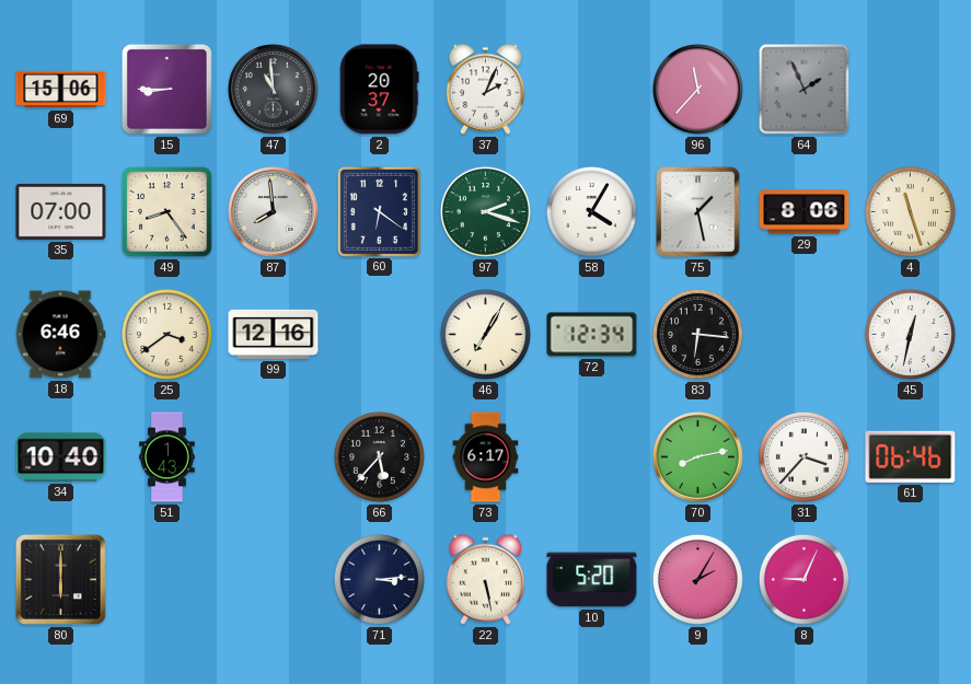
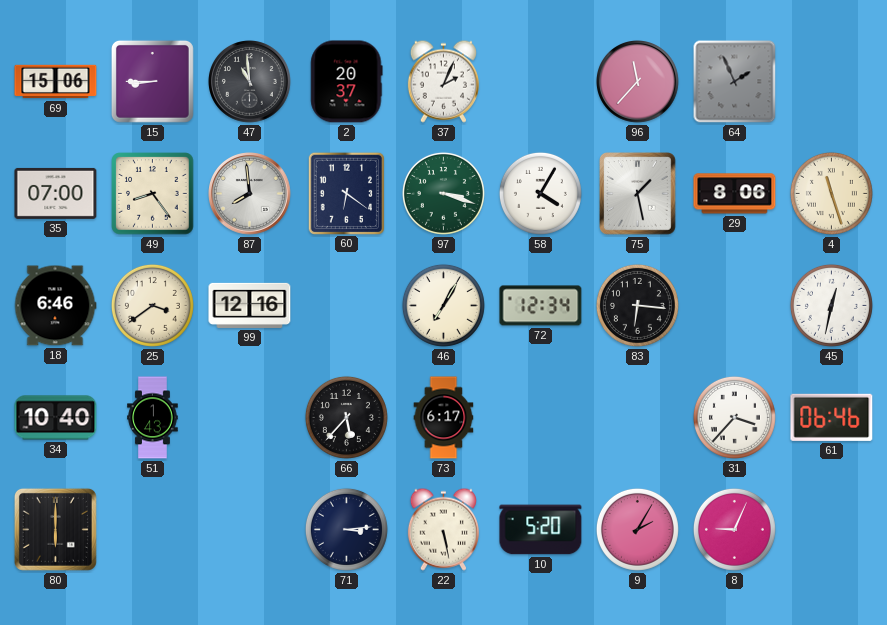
97: 2:18 -> 3:18 (443, 193)
70: 8:13 -> none (698, 457)
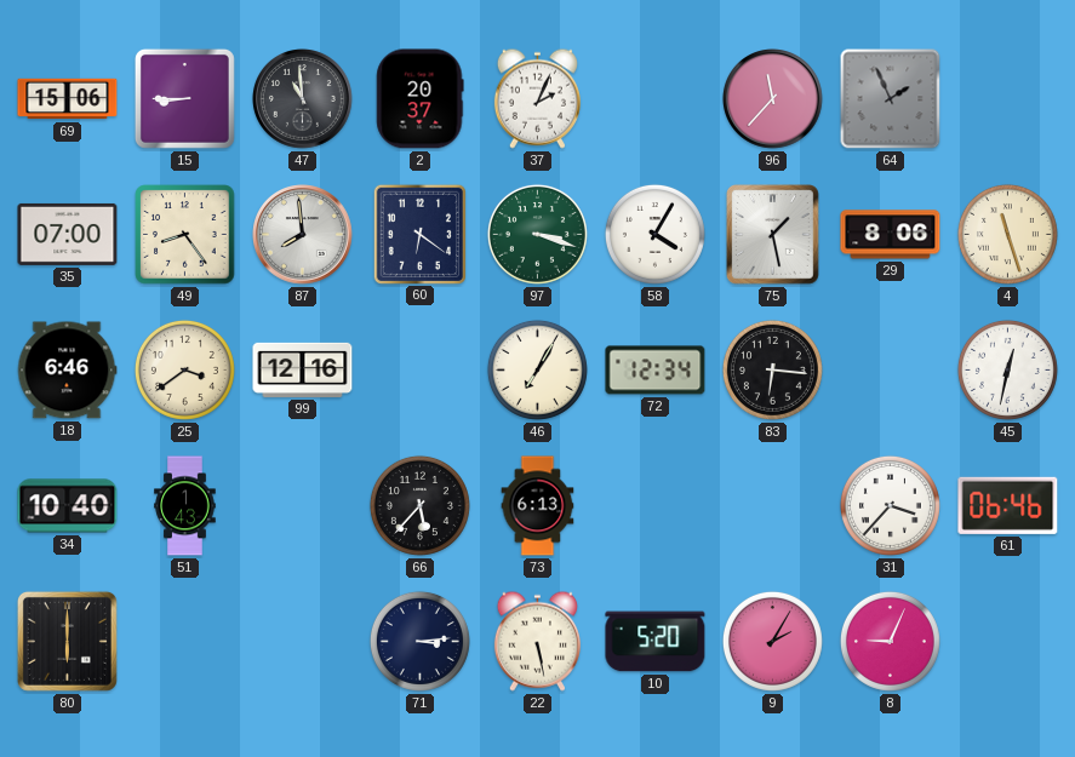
73: 6:17 -> 6:13 (538, 506)
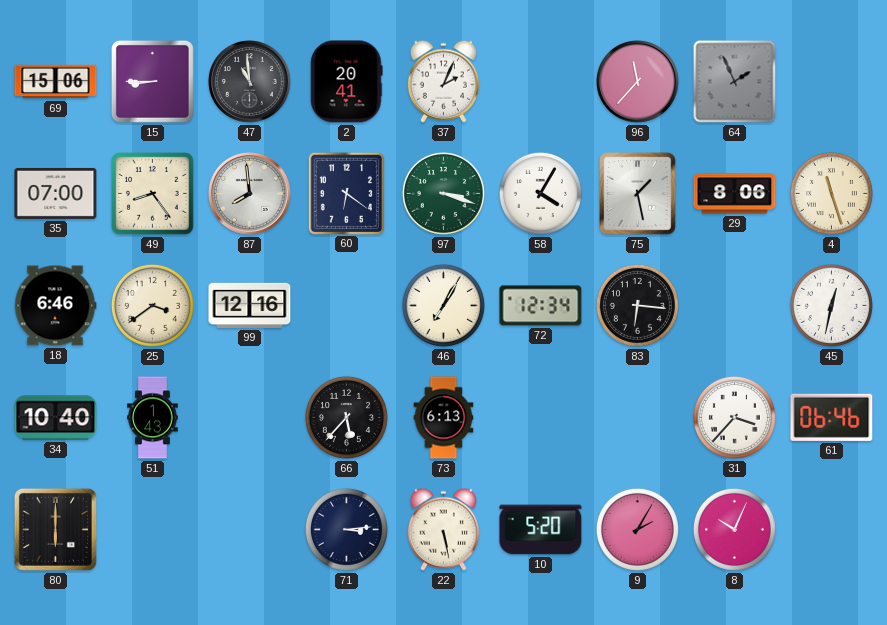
2: 20:37 -> 20:41 (347, 82)
8: 9:04 -> 10:04 (734, 529)
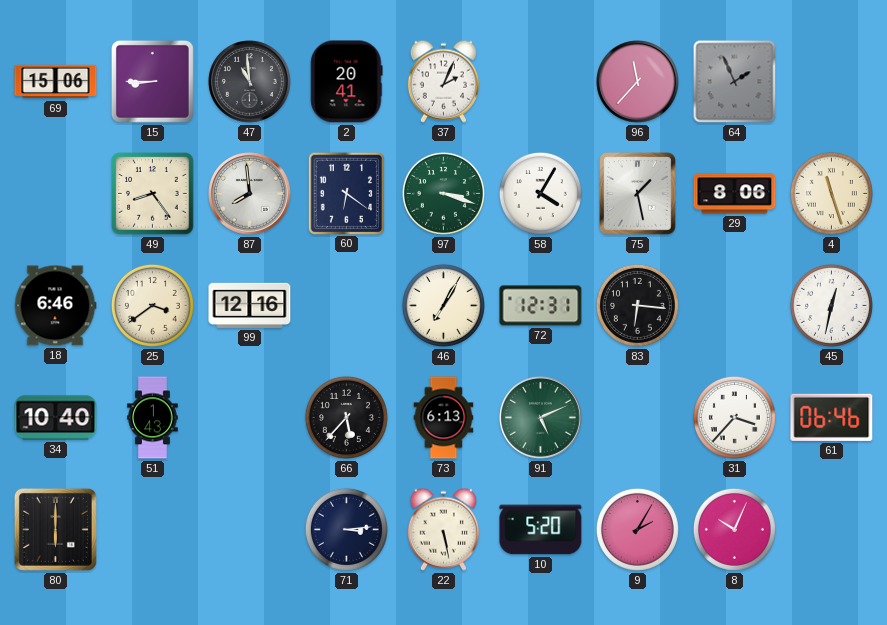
35: 07:00 -> none (56, 193)
72: 12:34 -> 12:31 (541, 306)
91: none -> 5:11 (541, 418)
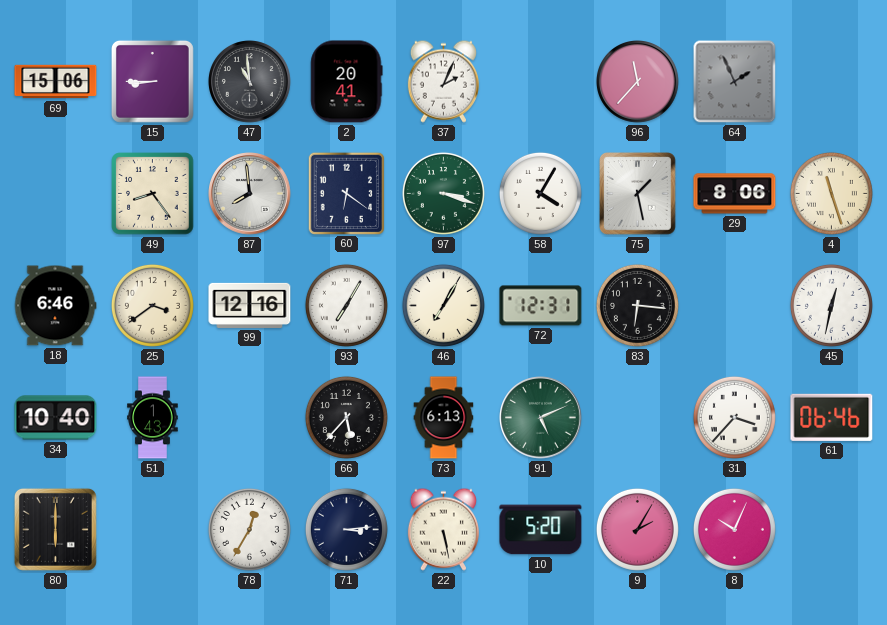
93: none -> 7:05 (346, 305)
78: none -> 12:35 (249, 529)
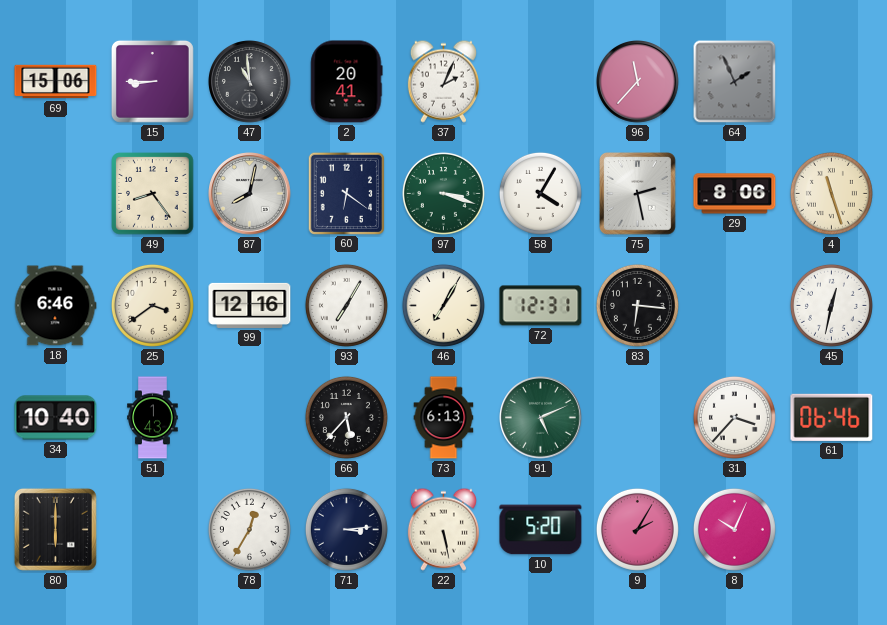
87: 7:59 -> 8:02 (250, 194)
75: 1:28 -> 2:28 (638, 194)
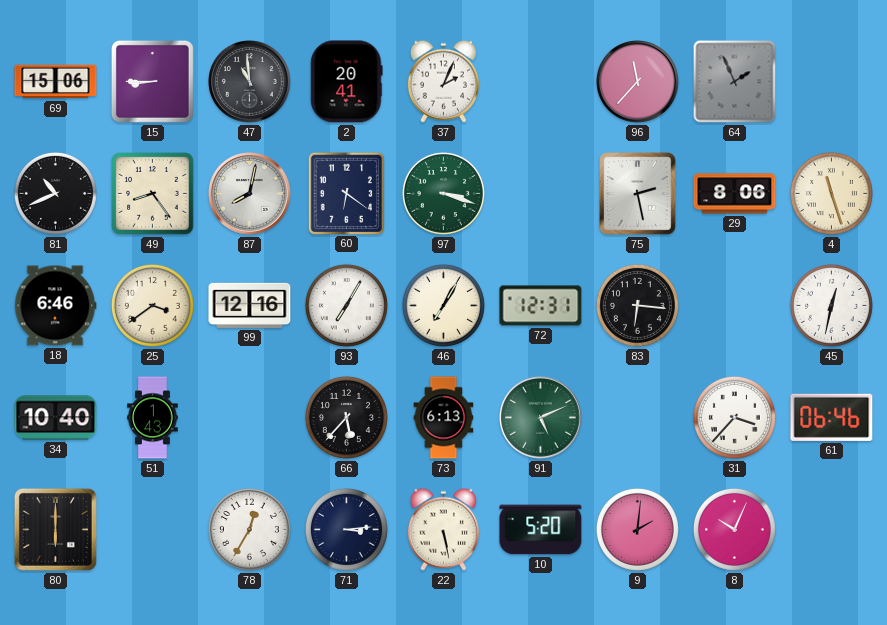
81: none -> 10:41 (55, 193)
58: 4:05 -> none (540, 193)
9: 2:05 -> 2:01 (637, 529)
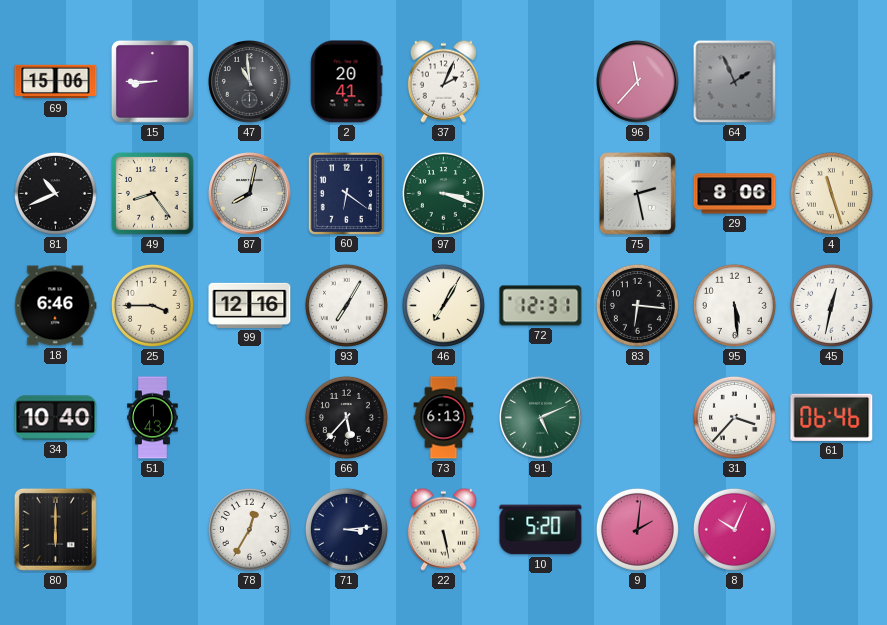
25: 3:39 -> 3:45 (152, 305)
95: none -> 5:29 (734, 305)
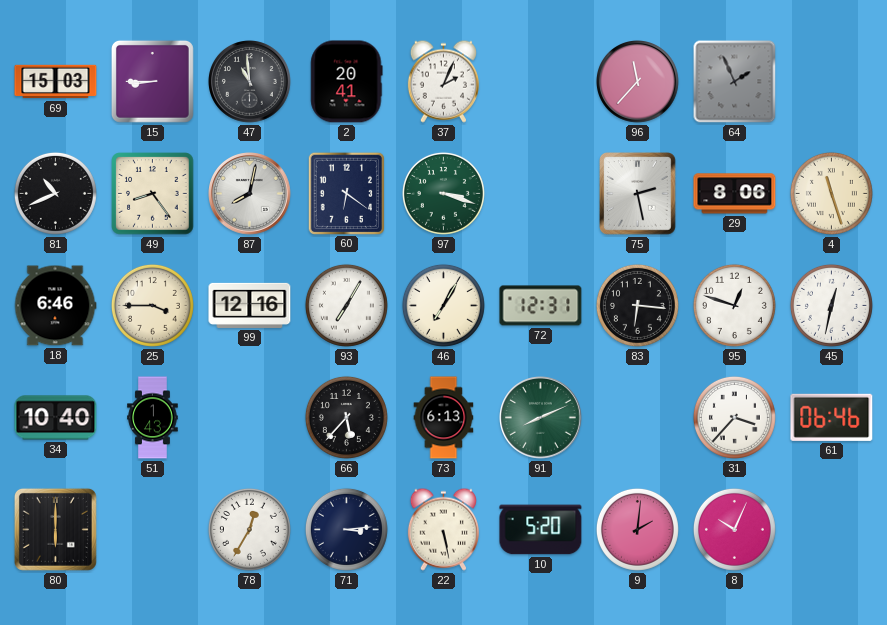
69: 15:06 -> 15:03 (56, 82)
95: 5:29 -> 12:48 (734, 305)
91: 5:11 -> 8:11 (541, 418)
